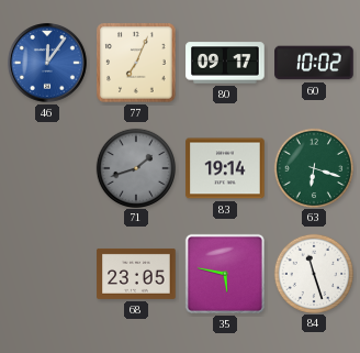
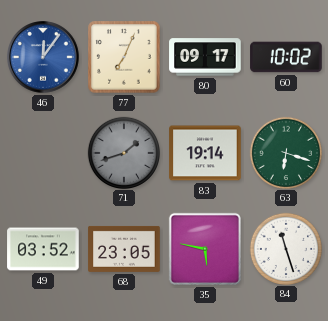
49: none -> 03:52 (43, 249)
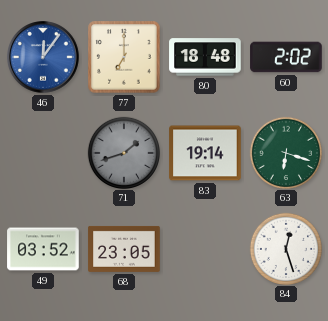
77: 7:04 -> 7:00 (124, 57)
80: 09:17 -> 18:48 (205, 57)
60: 10:02 -> 2:02 (286, 57)
35: 5:47 -> none (205, 249)
84: 11:27 -> 12:27 (285, 248)
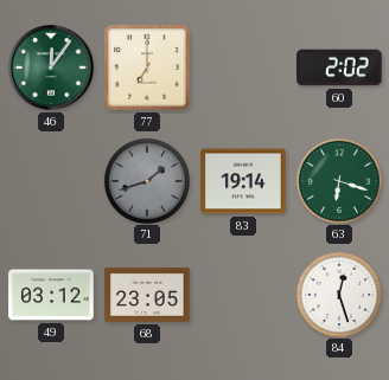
46 dial: blue -> green (51, 67)
80: 18:48 -> none (205, 57)
49: 03:52 -> 03:12 (51, 295)
